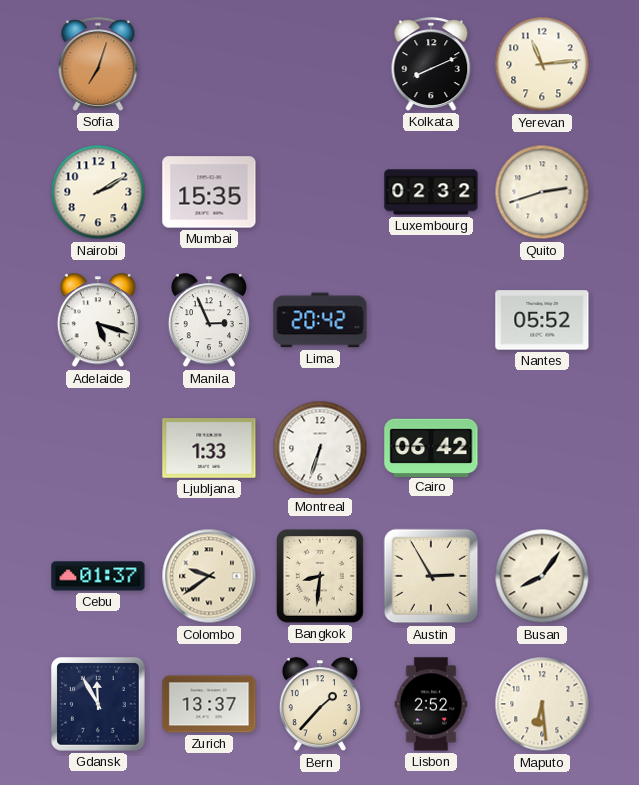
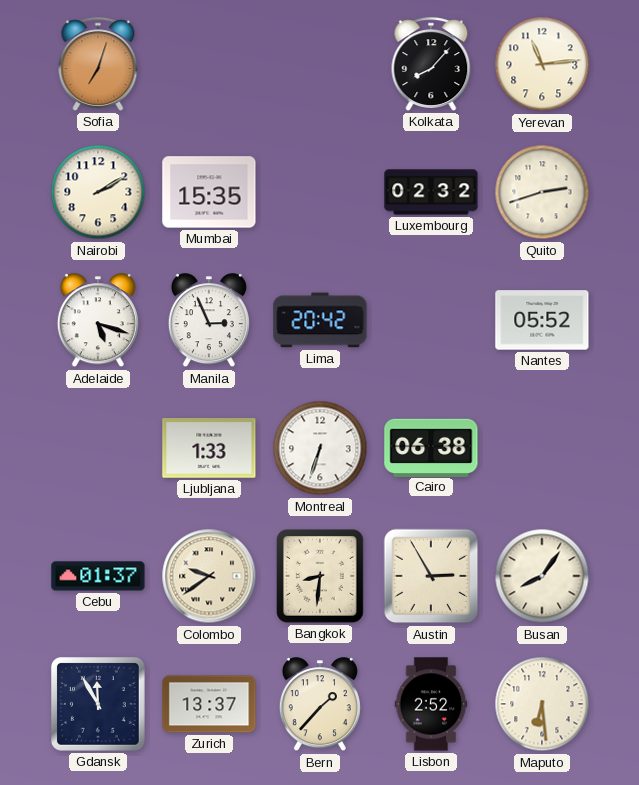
Kolkata: 8:11 -> 8:07 (431, 64)
Cairo: 06:42 -> 06:38 (431, 447)
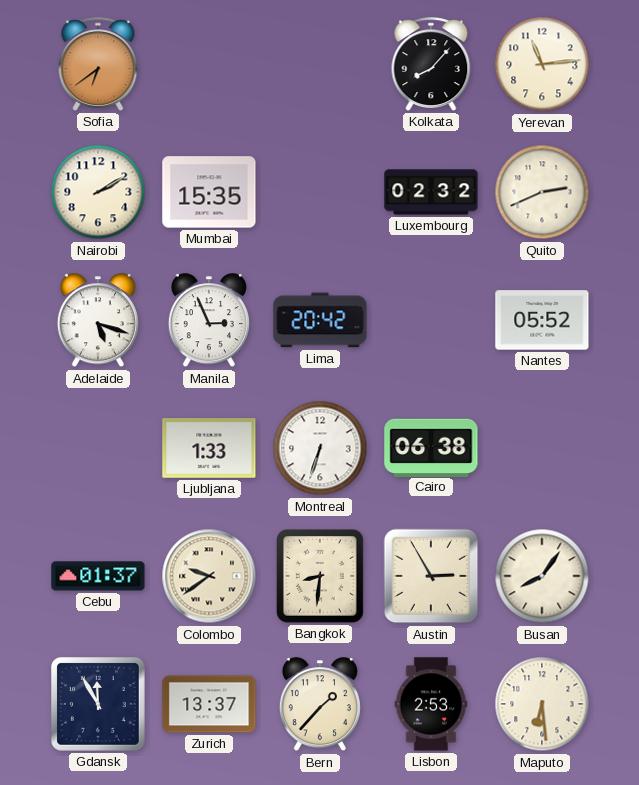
Sofia: 7:03 -> 6:39 (98, 64)
Quito: 2:42 -> 2:41 (542, 192)
Lisbon: 2:52 -> 2:53 (431, 704)
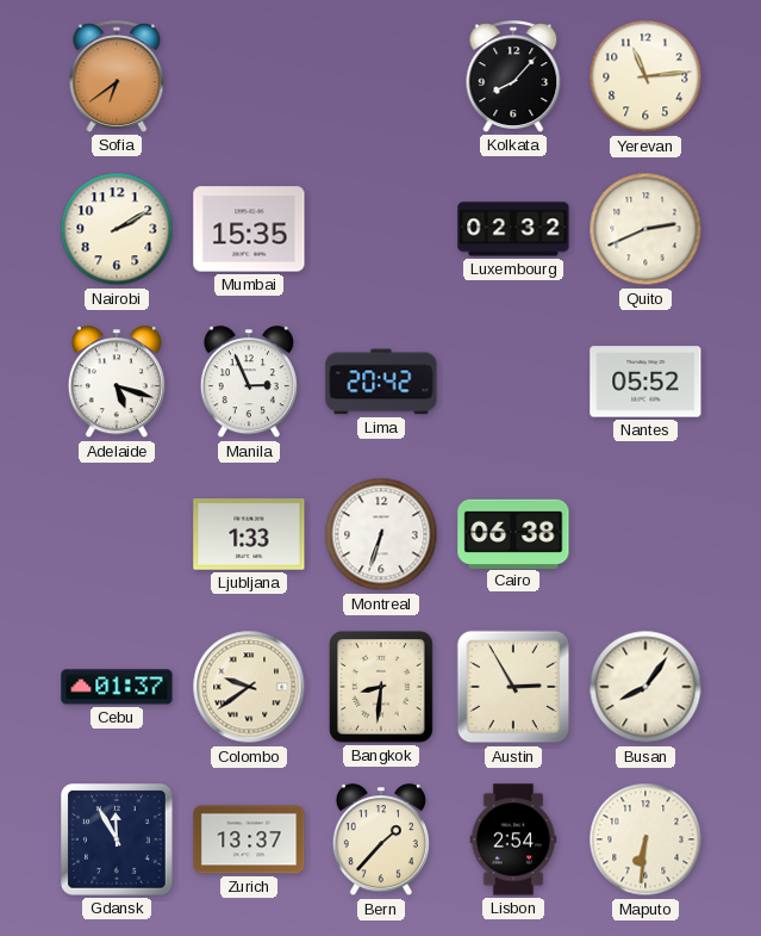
Lisbon: 2:53 -> 2:54 (513, 839)
Maputo: 6:29 -> 6:31 (645, 839)
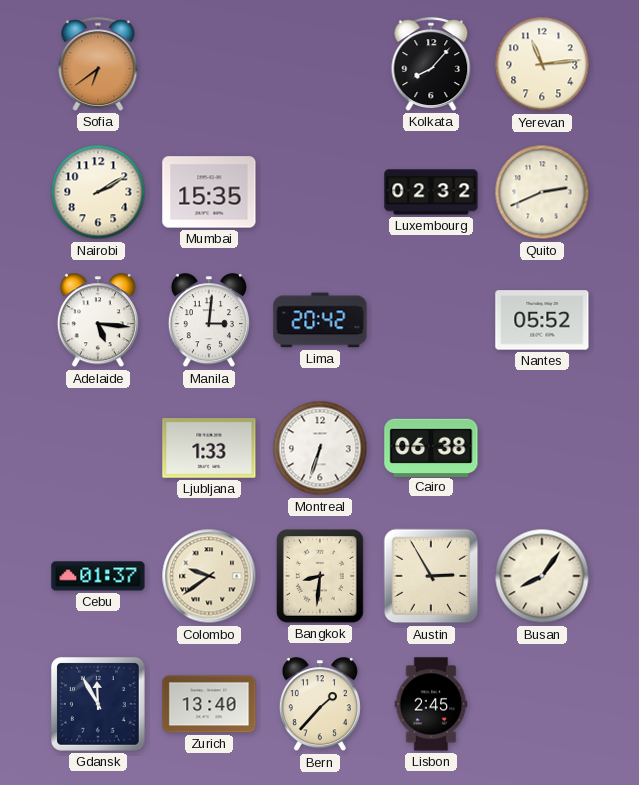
Adelaide: 5:18 -> 5:16 (98, 321)
Manila: 2:56 -> 3:01 (209, 321)
Zurich: 13:37 -> 13:40 (209, 704)
Lisbon: 2:54 -> 2:45 (431, 704)
Maputo: 6:31 -> none (645, 839)
